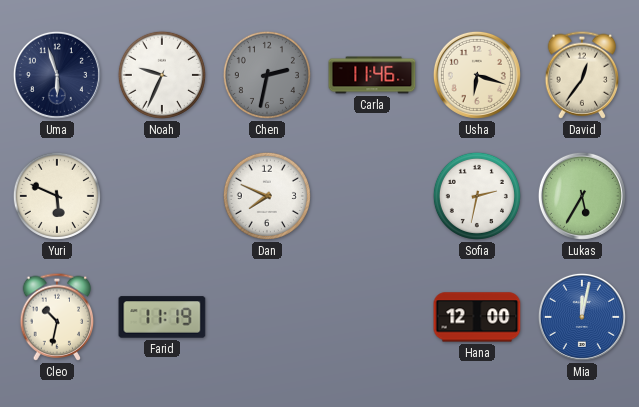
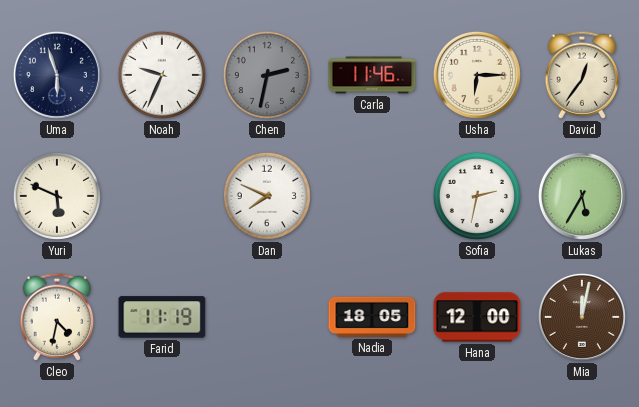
Usha: 6:18 -> 6:15 (477, 75)
Cleo: 10:32 -> 4:32 (57, 317)
Nadia: none -> 18:05 (372, 317)
Mia dial: blue -> brown (582, 317)
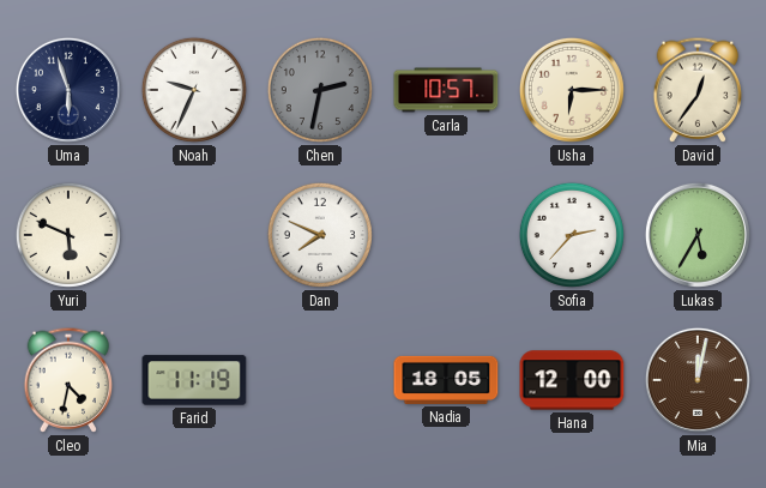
Carla: 11:46 -> 10:57 (446, 90)
Sofia: 2:32 -> 2:37 (572, 235)
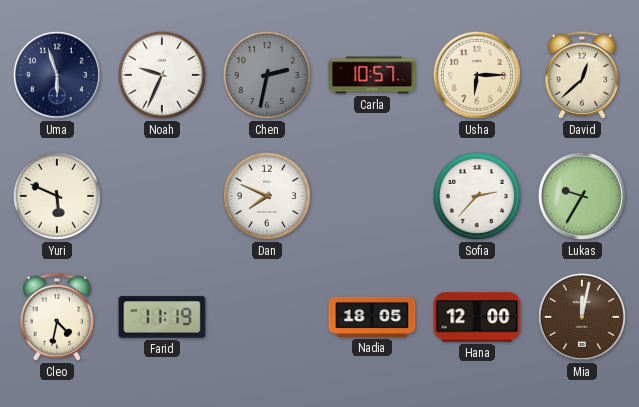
David: 12:36 -> 12:38 (582, 75)
Lukas: 5:35 -> 9:35 (582, 196)
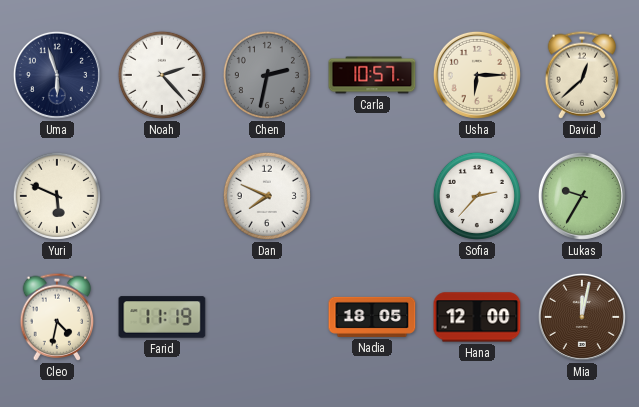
Noah: 9:34 -> 2:23 (162, 75)
